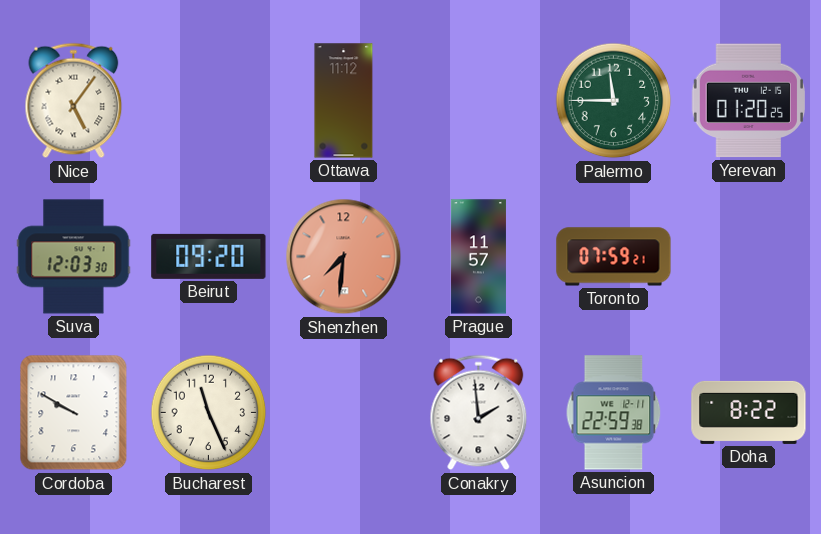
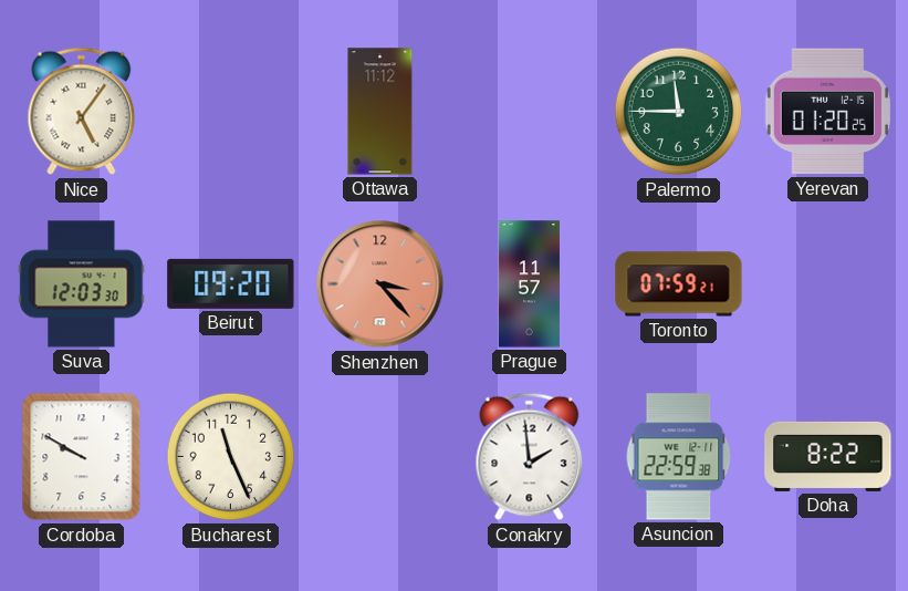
Shenzhen: 7:31 -> 3:23 (380, 284)
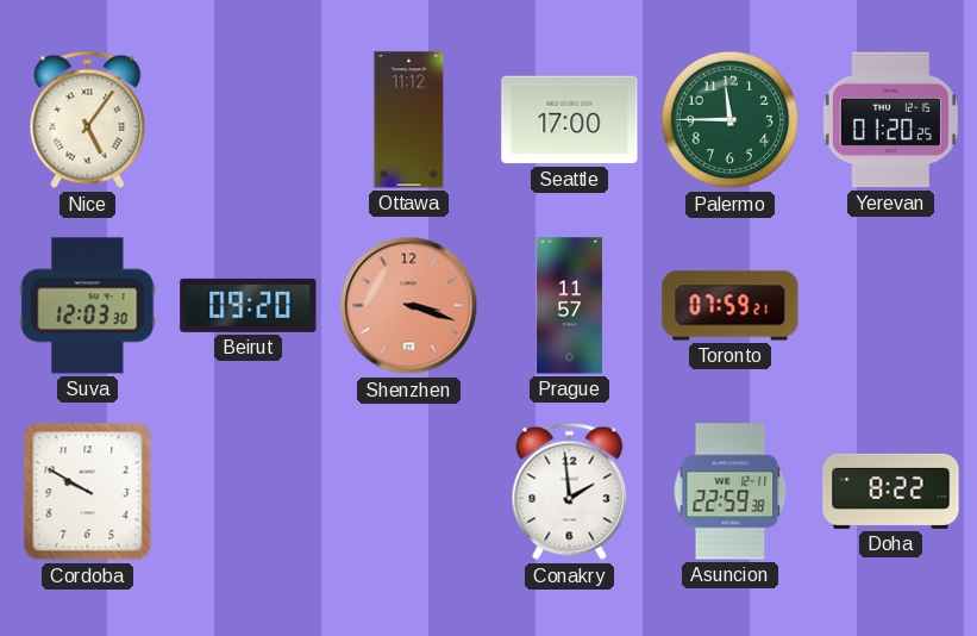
Seattle: none -> 17:00 (570, 120)
Shenzhen: 3:23 -> 3:18 (409, 306)
Bucharest: 11:26 -> none (231, 457)
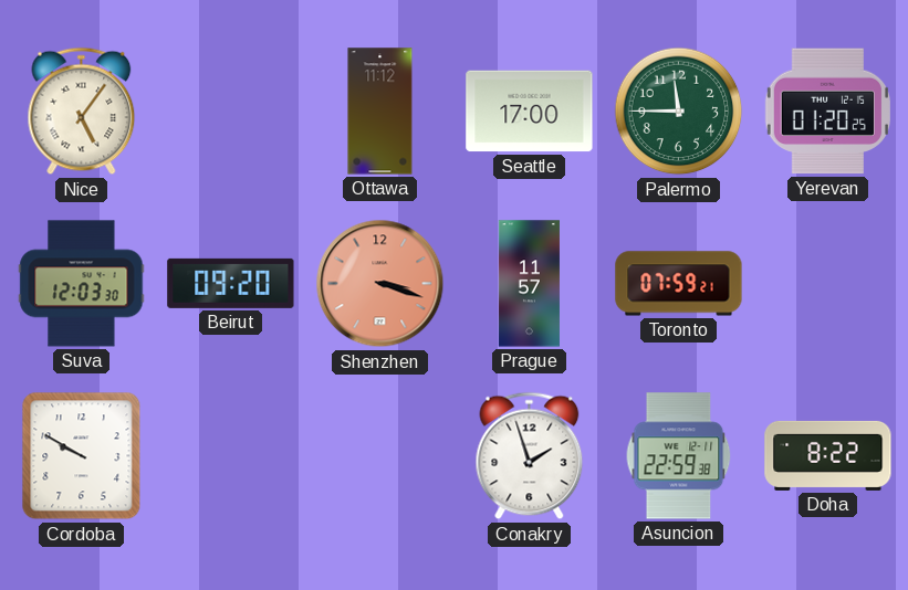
Conakry: 1:59 -> 1:57 (530, 456)
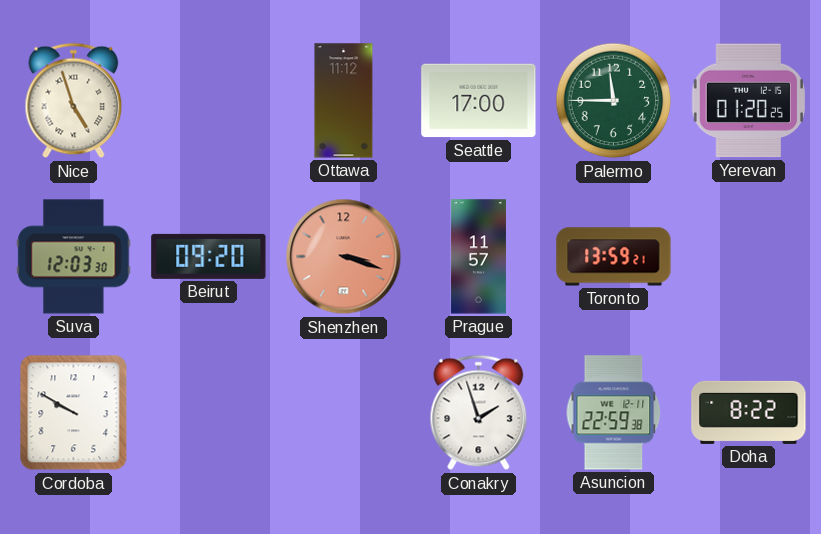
Nice: 5:06 -> 4:57 (74, 101)
Toronto: 07:59 -> 13:59 (614, 257)
